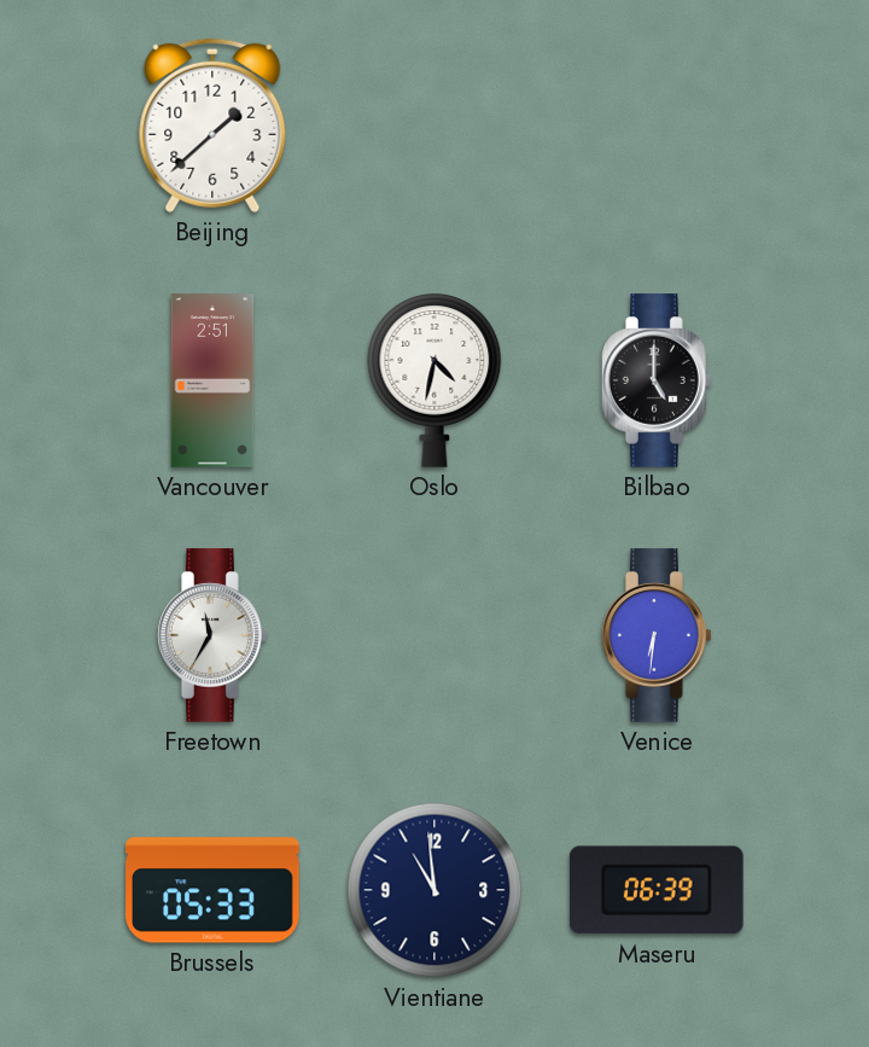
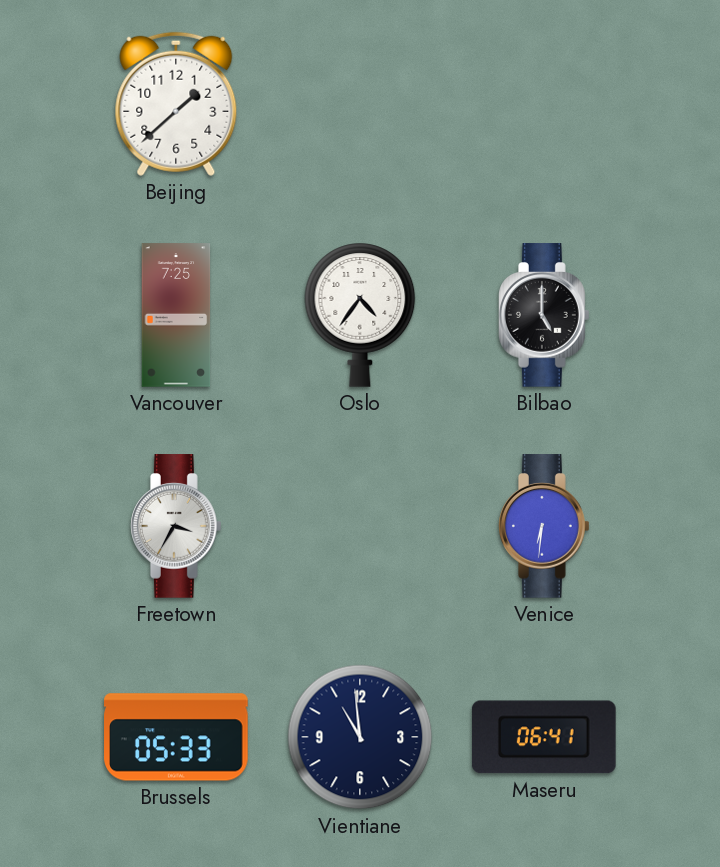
Vancouver: 2:51 -> 7:25 (176, 315)
Oslo: 4:32 -> 4:36 (360, 315)
Freetown: 11:35 -> 3:35 (177, 526)
Maseru: 06:39 -> 06:41 (544, 737)
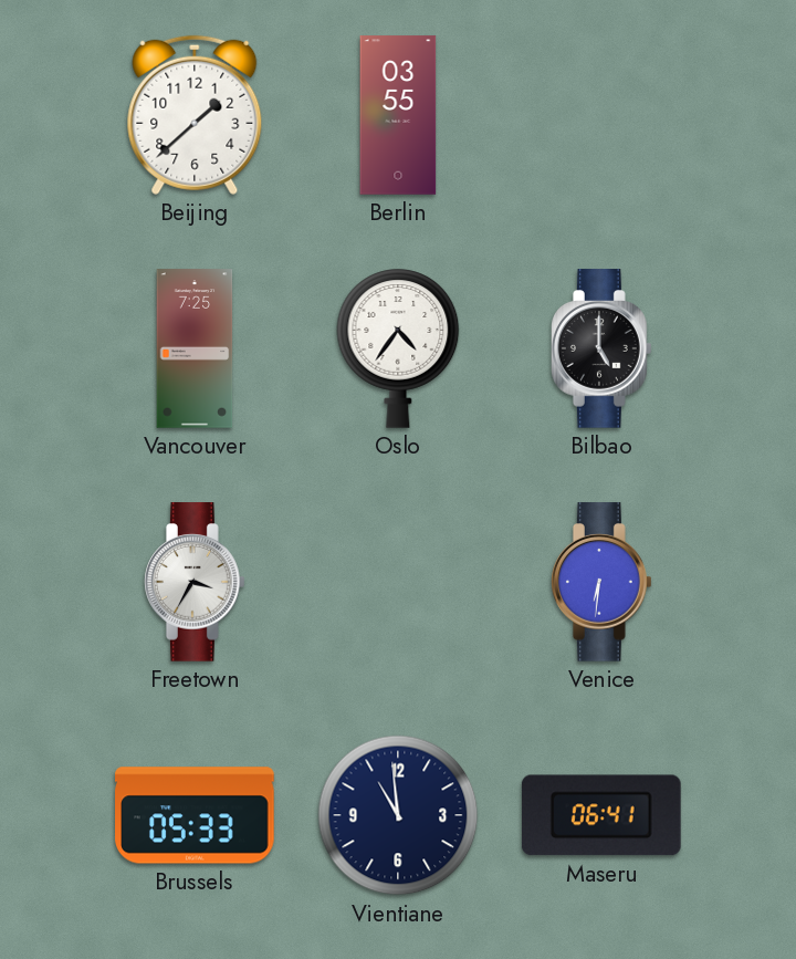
Berlin: none -> 03:55 (398, 115)
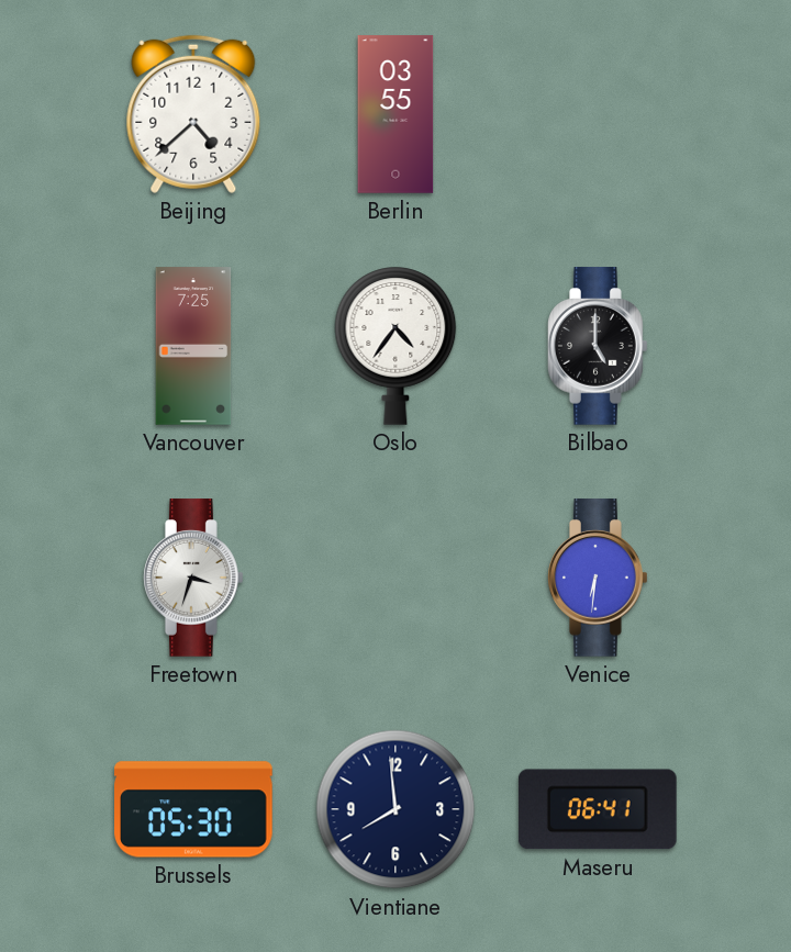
Beijing: 1:38 -> 4:38 (193, 114)
Freetown: 3:35 -> 3:33 (194, 578)
Brussels: 05:33 -> 05:30 (193, 809)
Vientiane: 10:59 -> 7:59 (396, 809)
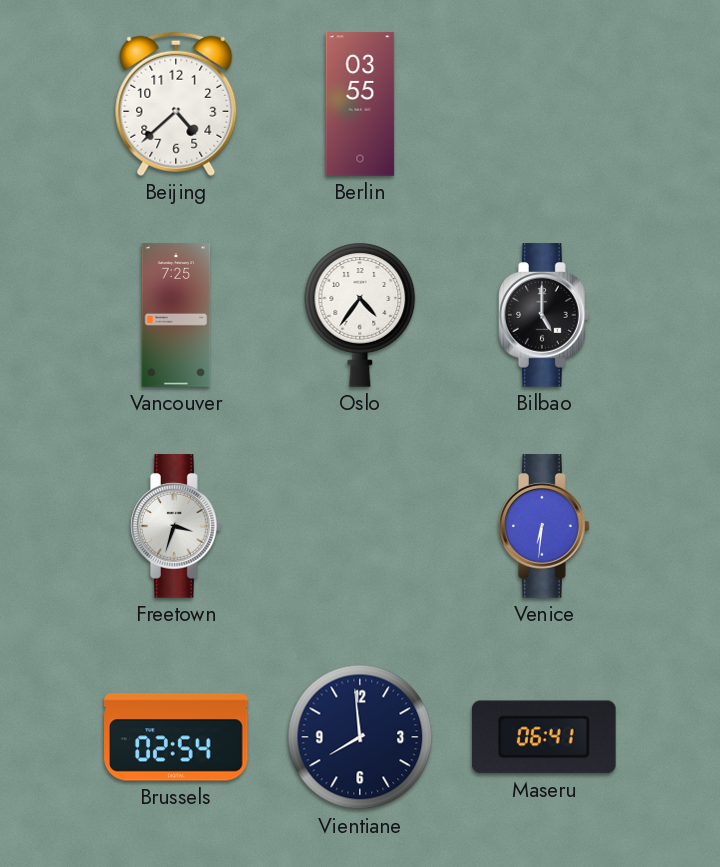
Brussels: 05:30 -> 02:54 (176, 737)
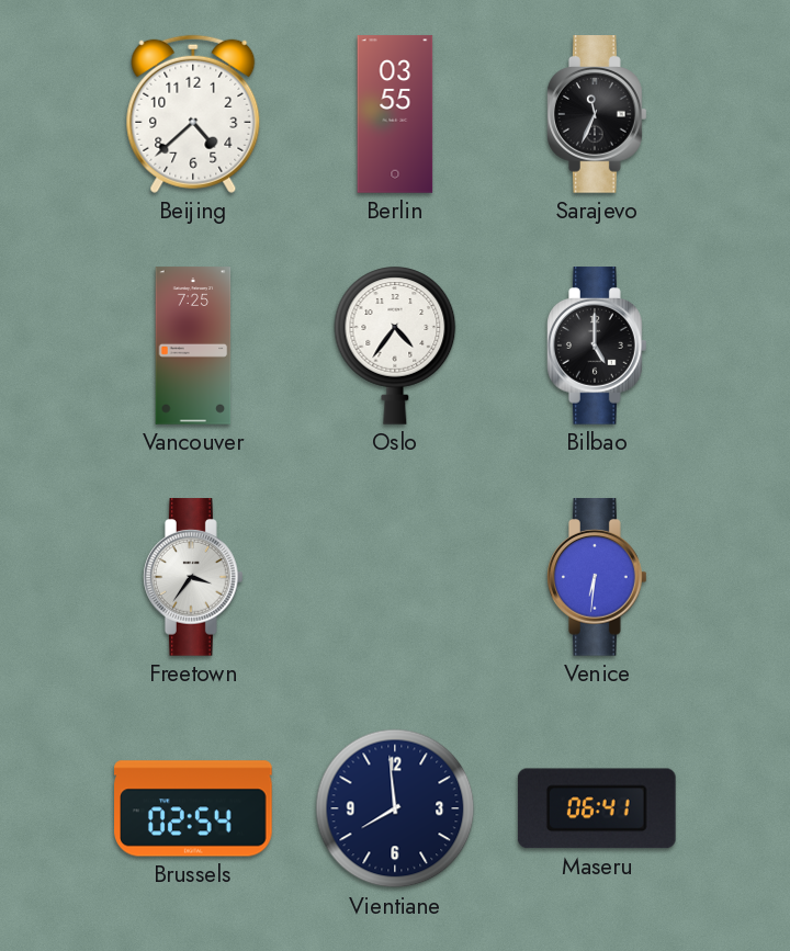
Sarajevo: none -> 11:34 (598, 114)
Freetown: 3:33 -> 3:36 (194, 577)
